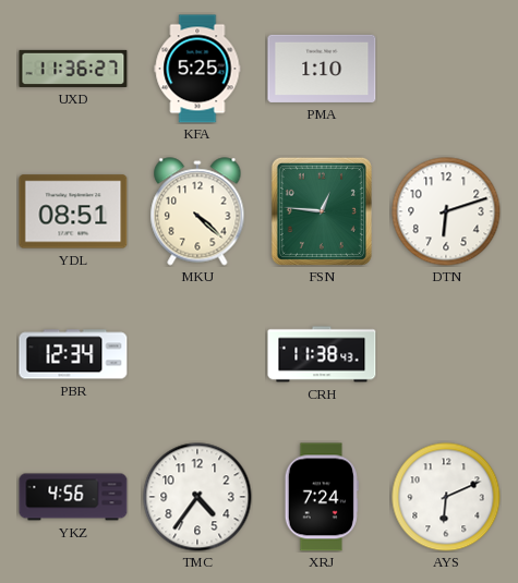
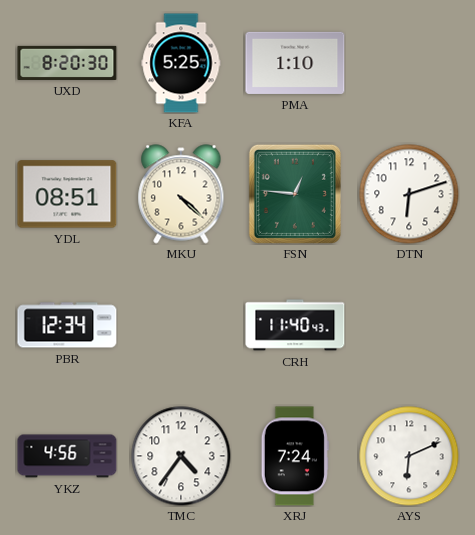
UXD: 11:36 -> 8:20 (67, 63)
CRH: 11:38 -> 11:40 (295, 325)
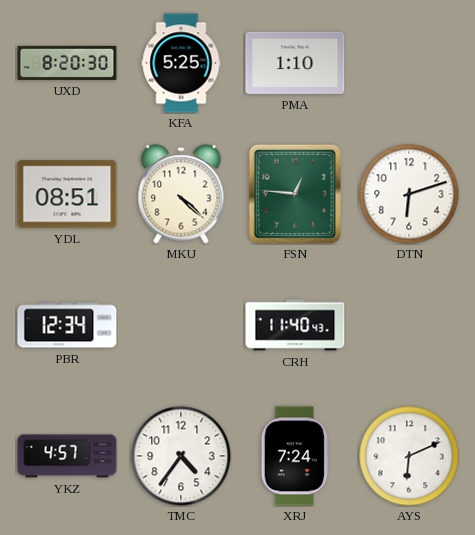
YKZ: 4:56 -> 4:57 (67, 456)
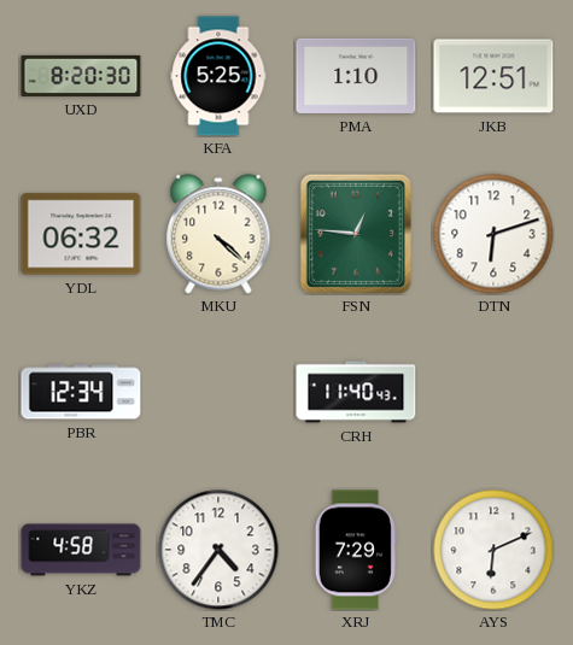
JKB: none -> 12:51 (493, 76)
YDL: 08:51 -> 06:32 (81, 234)
YKZ: 4:57 -> 4:58 (81, 550)
XRJ: 7:24 -> 7:29 (356, 550)
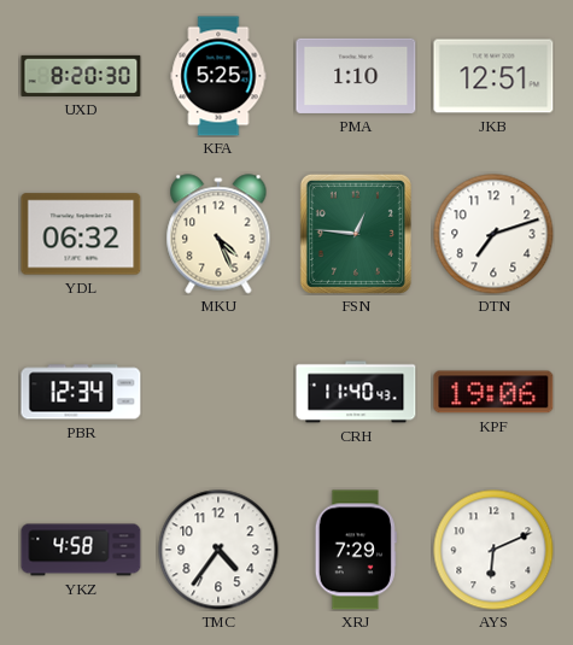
MKU: 4:22 -> 4:26 (218, 234)
DTN: 6:12 -> 7:12 (493, 234)
KPF: none -> 19:06 (493, 392)
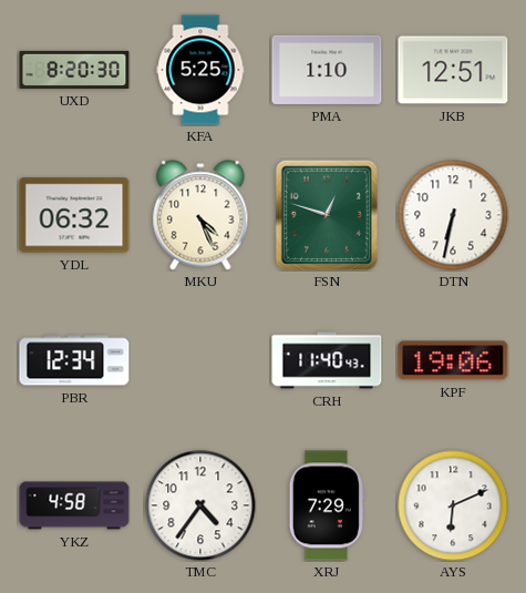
FSN: 12:46 -> 12:48 (327, 215)
DTN: 7:12 -> 6:32 (453, 215)
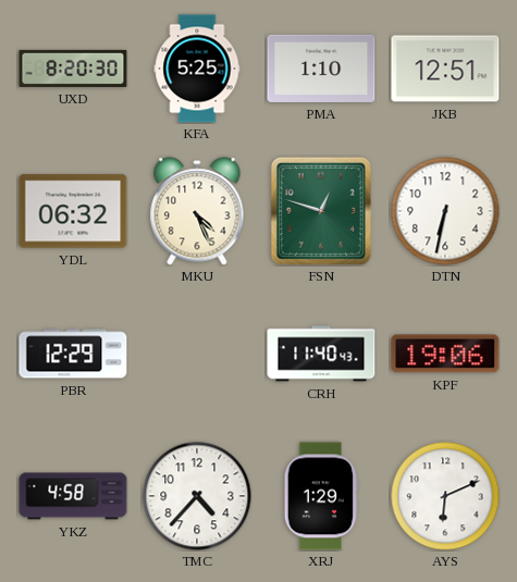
PBR: 12:34 -> 12:29 (73, 354)
TMC: 4:36 -> 4:37 (197, 496)
XRJ: 7:29 -> 1:29 (321, 496)
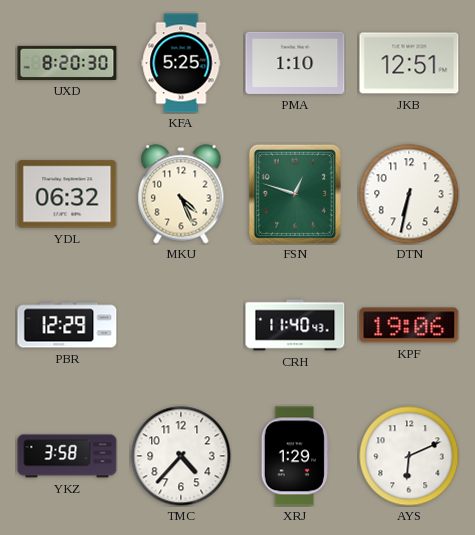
YKZ: 4:58 -> 3:58 (67, 456)
